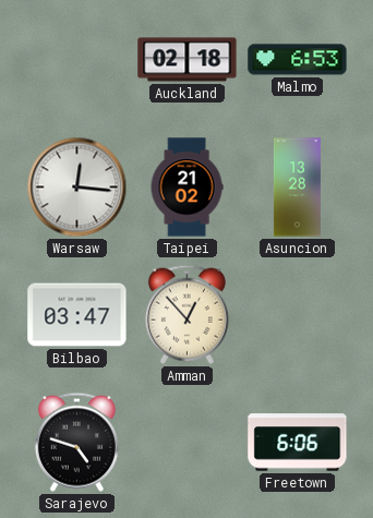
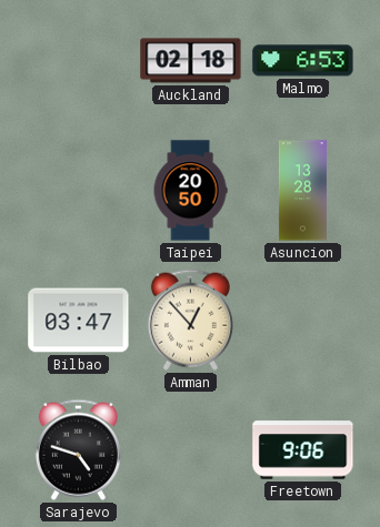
Warsaw: 12:16 -> none (77, 188)
Taipei: 21:02 -> 20:50 (190, 191)
Freetown: 6:06 -> 9:06 (303, 450)
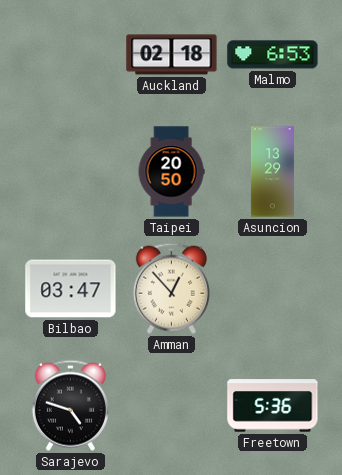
Asuncion: 13:28 -> 13:29 (272, 172)
Freetown: 9:06 -> 5:36 (273, 406)
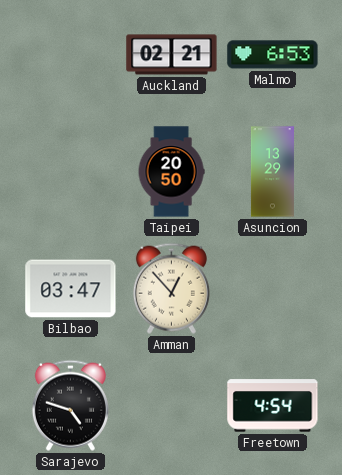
Auckland: 02:18 -> 02:21 (172, 55)
Freetown: 5:36 -> 4:54 (273, 406)
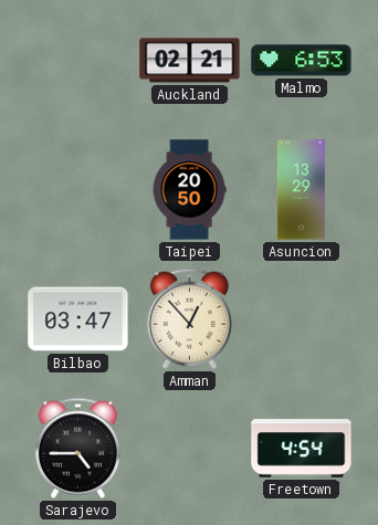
Sarajevo: 4:48 -> 4:45 (77, 448)
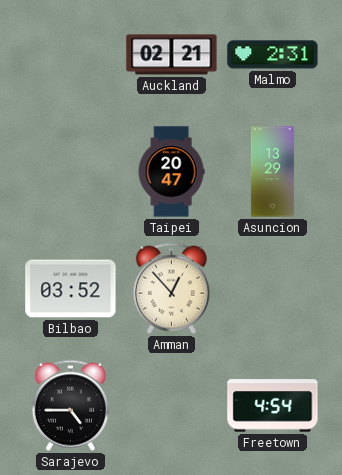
Malmo: 6:53 -> 2:31 (273, 55)
Taipei: 20:50 -> 20:47 (171, 172)
Bilbao: 03:47 -> 03:52 (71, 289)
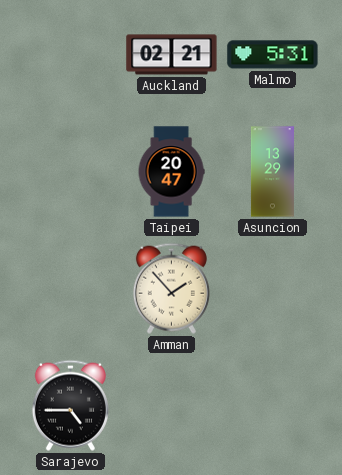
Malmo: 2:31 -> 5:31 (273, 55)
Bilbao: 03:52 -> none (71, 289)
Amman: 12:53 -> 1:53 (171, 288)
Freetown: 4:54 -> none (273, 406)
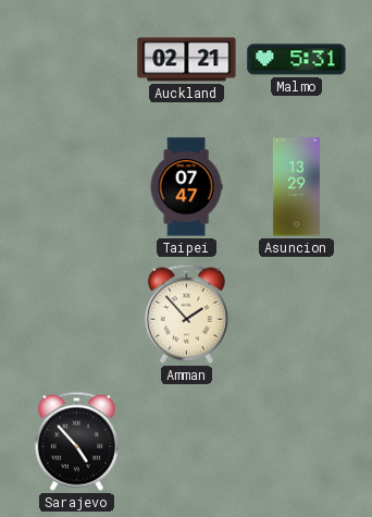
Taipei: 20:47 -> 07:47 (186, 187)
Sarajevo: 4:45 -> 4:53 (76, 441)
